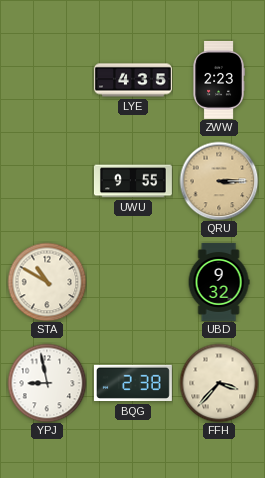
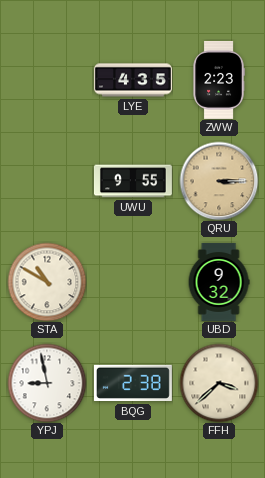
FFH: 3:37 -> 3:38 (219, 383)
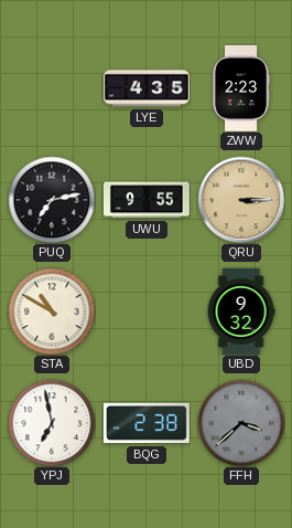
PUQ: none -> 7:13 (52, 200)
YPJ: 8:58 -> 6:58 (52, 423)
FFH dial: cream -> grey (241, 423)
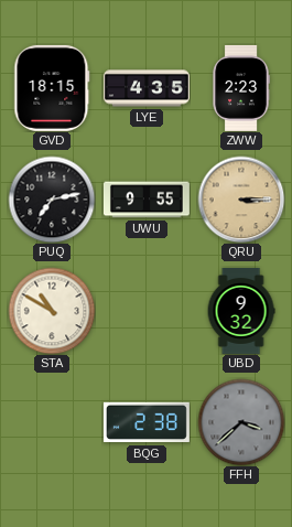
GVD: none -> 18:15 (52, 88)
YPJ: 6:58 -> none (52, 423)
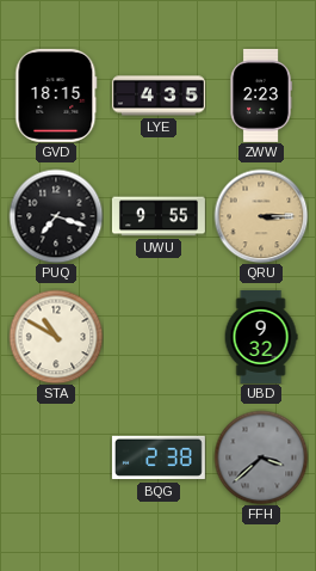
PUQ: 7:13 -> 7:18 (56, 216)
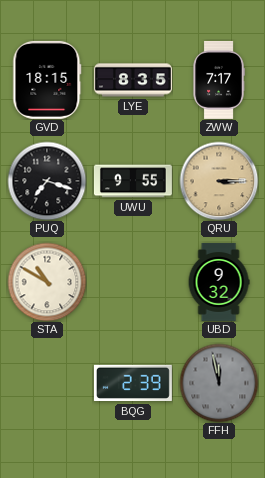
LYE: 4:35 -> 8:35 (133, 80)
ZWW: 2:23 -> 7:17 (219, 80)
BQG: 2:38 -> 2:39 (133, 383)
FFH: 3:38 -> 11:58 (219, 383)
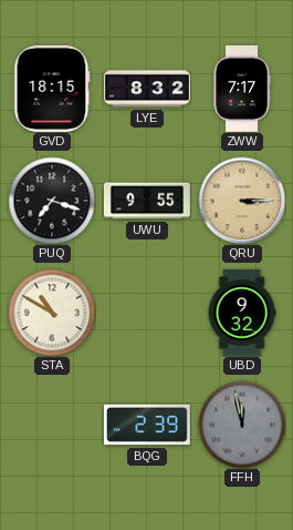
LYE: 8:35 -> 8:32 (147, 89)
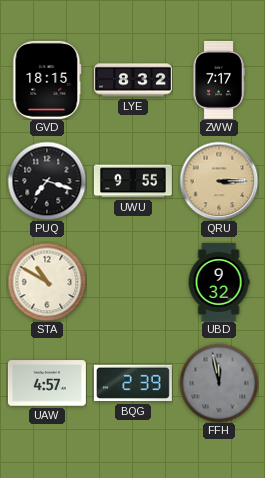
UAW: none -> 4:57 (47, 383)
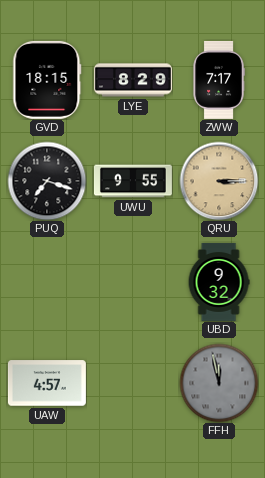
LYE: 8:32 -> 8:29 (133, 80)
STA: 10:50 -> none (47, 282)
BQG: 2:39 -> none (133, 383)
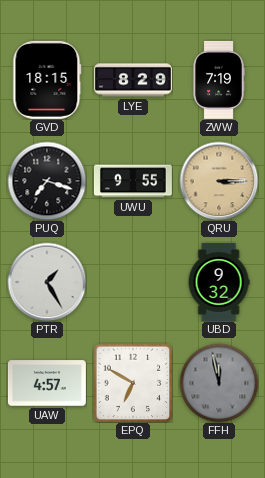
ZWW: 7:17 -> 7:19 (219, 80)
PTR: none -> 1:25 (47, 282)
EPQ: none -> 6:50 (133, 383)
